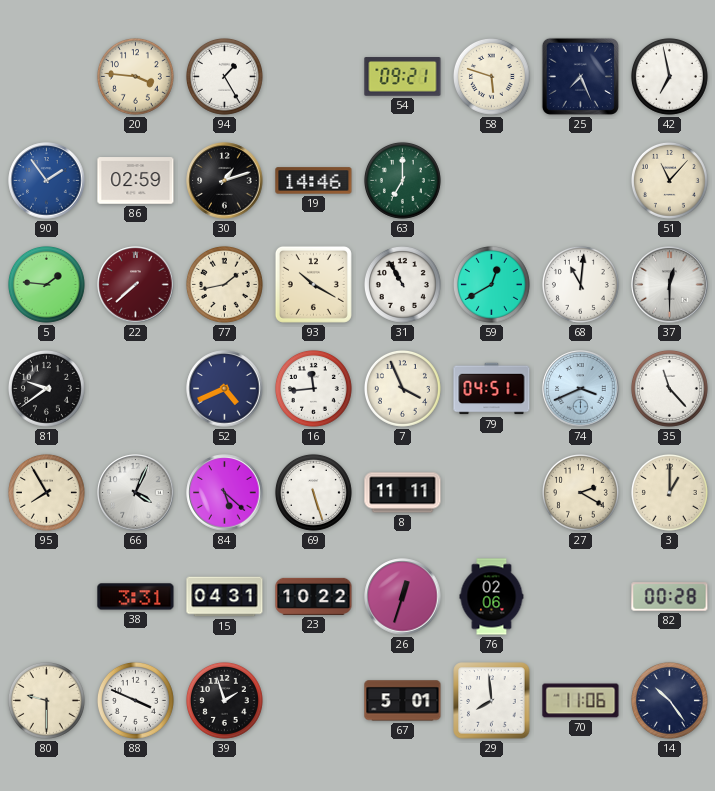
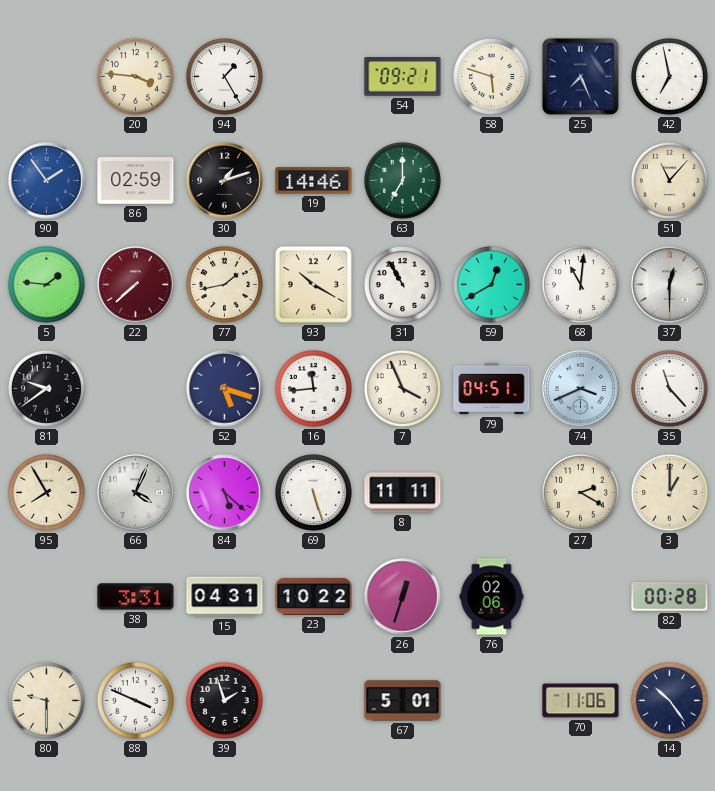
52: 4:41 -> 5:18 (225, 389)
29: 7:59 -> none (492, 701)
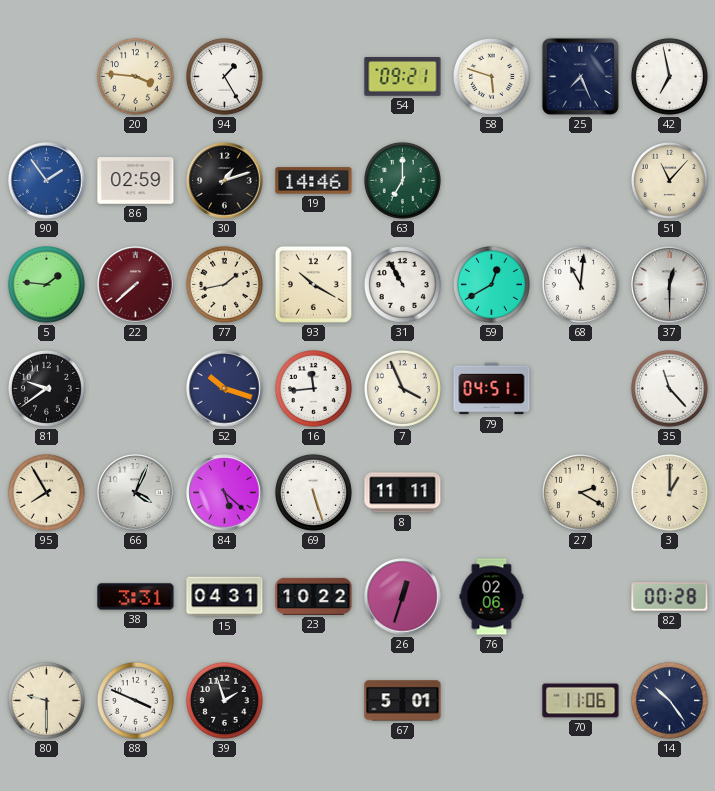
52: 5:18 -> 10:18 (225, 389)
74: 3:41 -> none (581, 389)
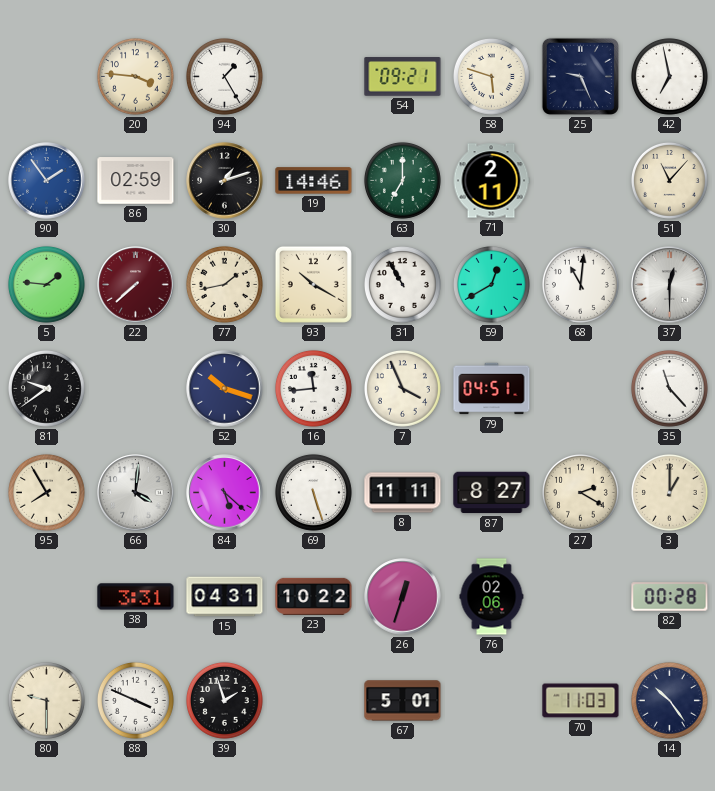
25: 7:26 -> 9:26 (580, 76)
71: none -> 2:11 (491, 181)
66: 4:04 -> 4:01 (136, 493)
87: none -> 8:27 (492, 493)
70: 11:06 -> 11:03 (581, 701)
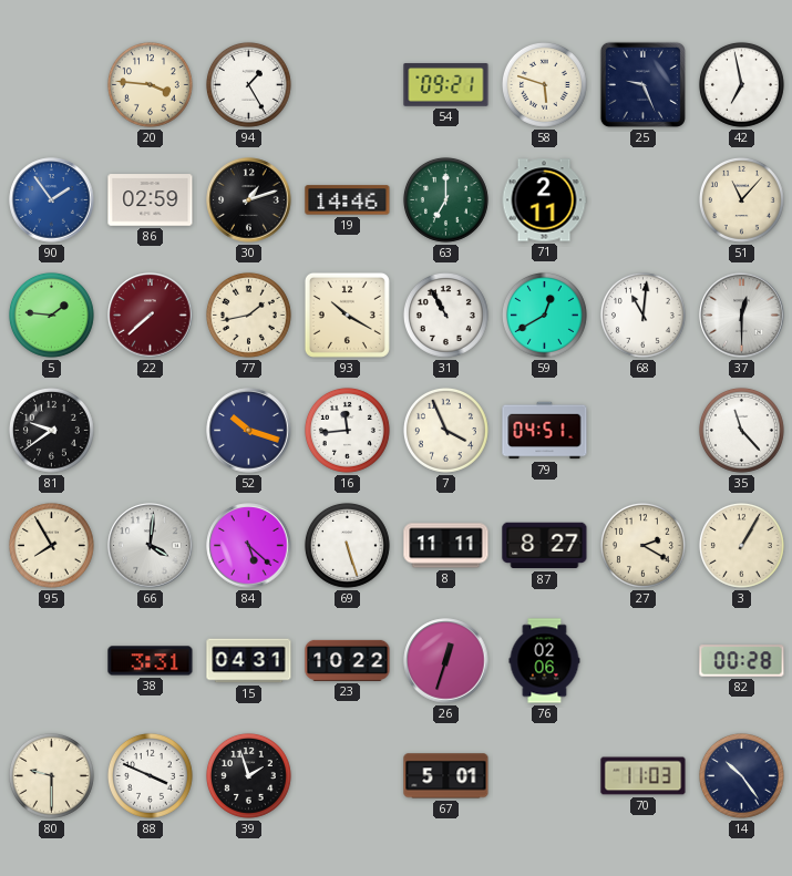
3: 1:00 -> 1:05 (741, 545)
